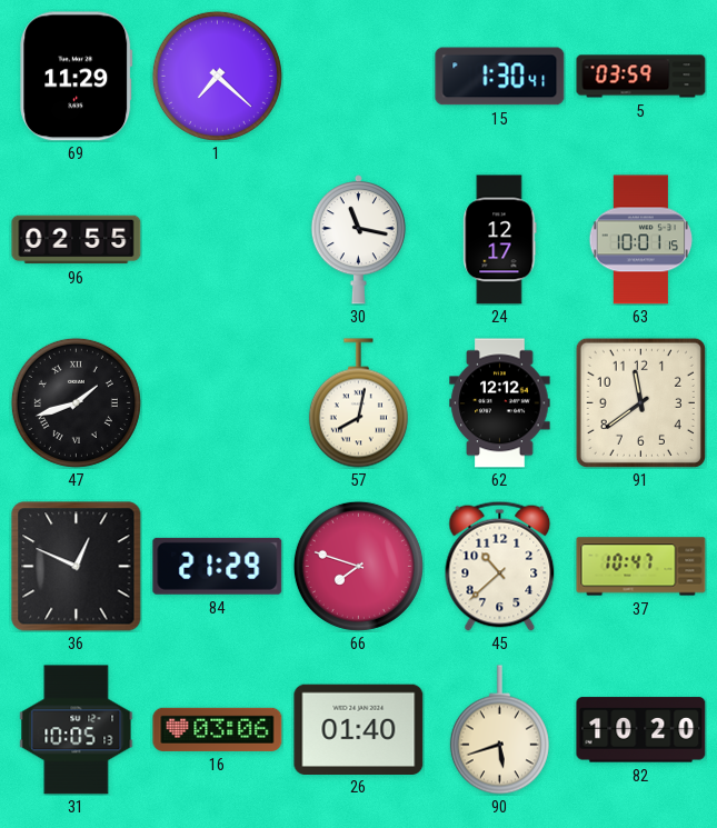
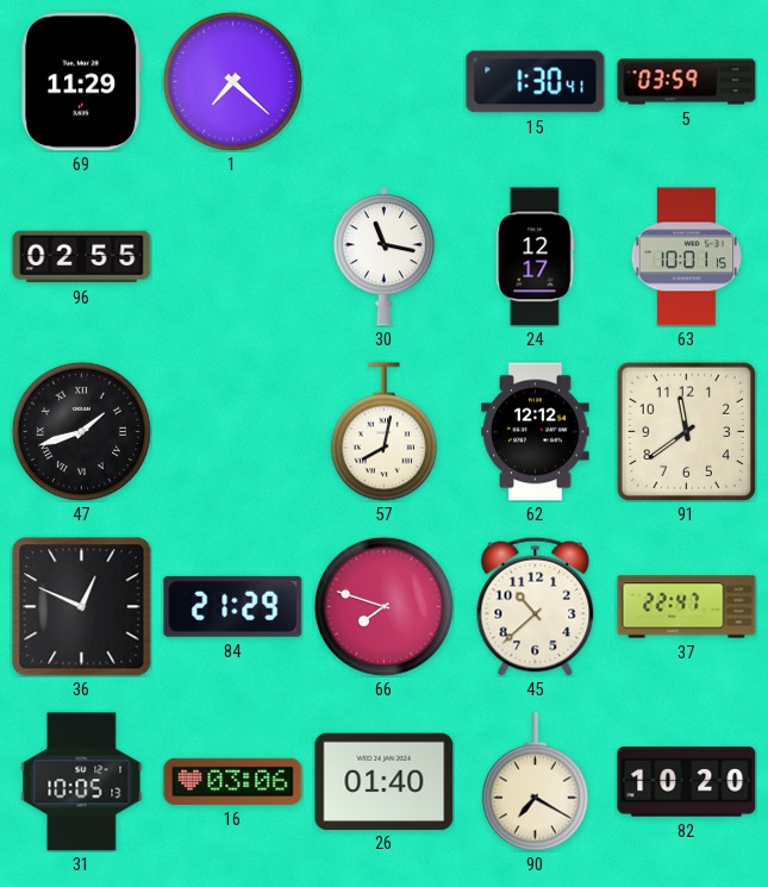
37: 10:47 -> 22:47 (687, 607)
90: 5:42 -> 7:20 (535, 782)
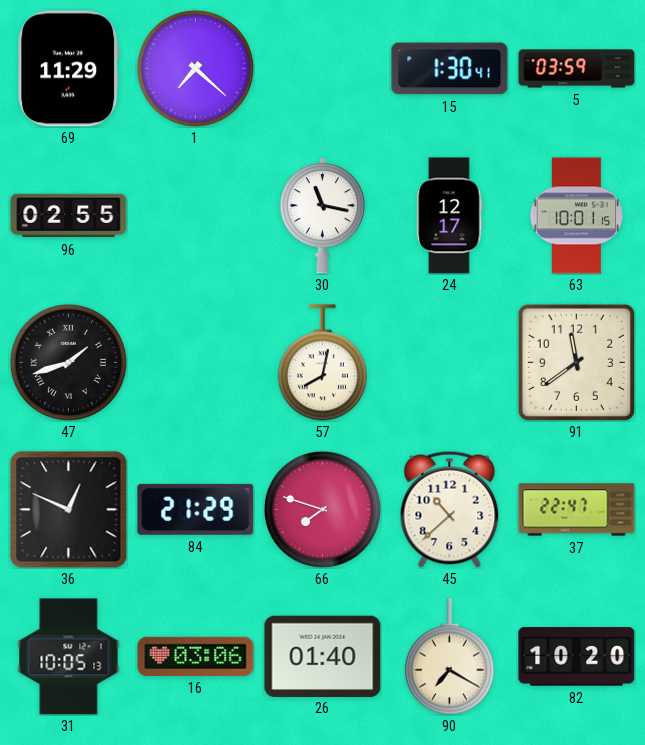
62: 12:12 -> none (536, 432)
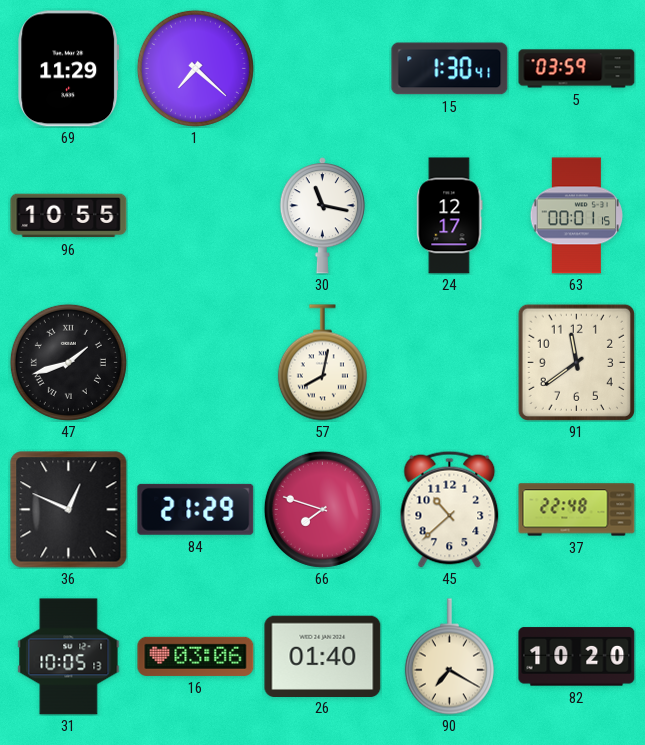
96: 02:55 -> 10:55 (69, 216)
63: 10:01 -> 00:01 (577, 216)
37: 22:47 -> 22:48 (577, 510)
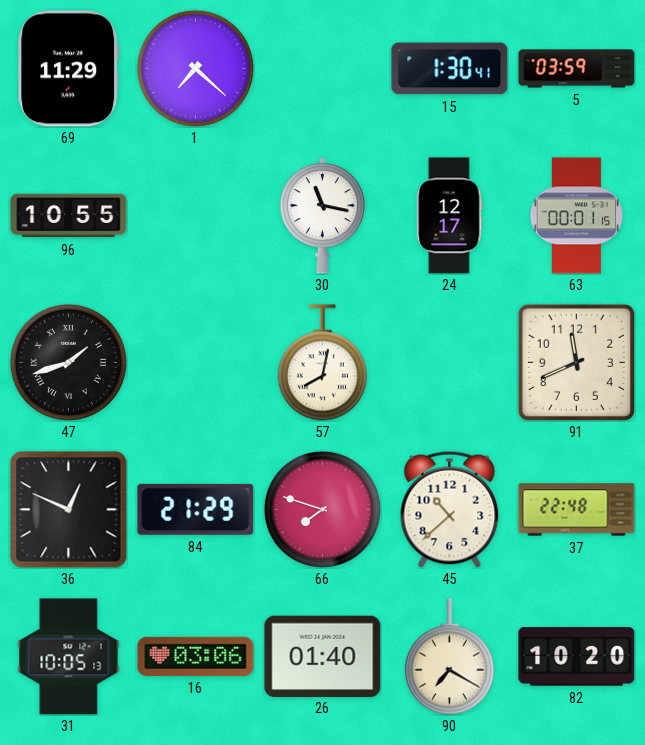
91: 11:39 -> 11:41 (576, 362)
